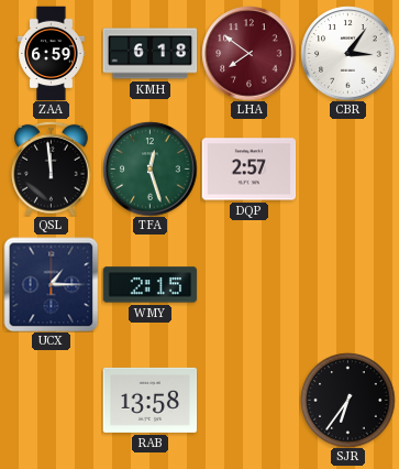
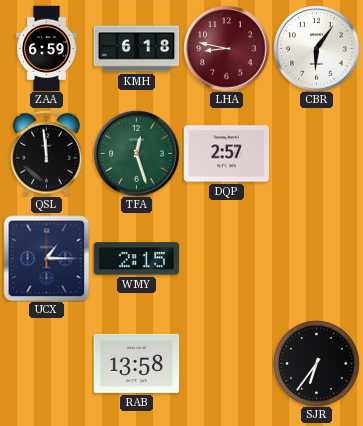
LHA: 7:51 -> 8:47 (226, 48)
CBR: 3:06 -> 6:06 (316, 48)
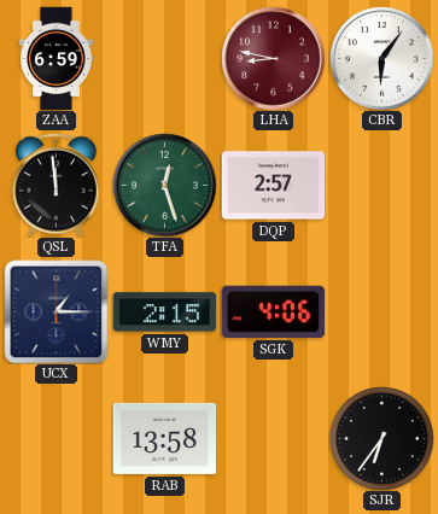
KMH: 6:18 -> none (136, 49)
SGK: none -> 4:06 (273, 311)
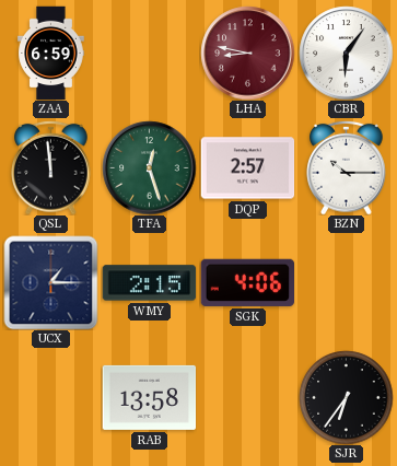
BZN: none -> 10:15 (347, 167)
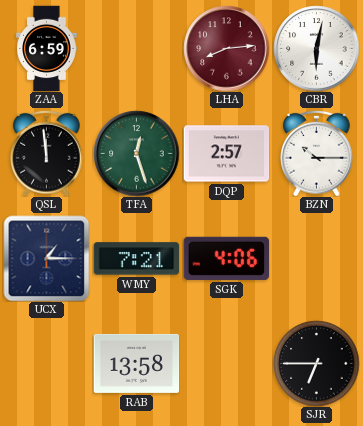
LHA: 8:47 -> 8:14 (226, 48)
CBR: 6:06 -> 6:02 (316, 48)
WMY: 2:15 -> 7:21 (136, 259)
SJR: 6:36 -> 6:45 (316, 363)
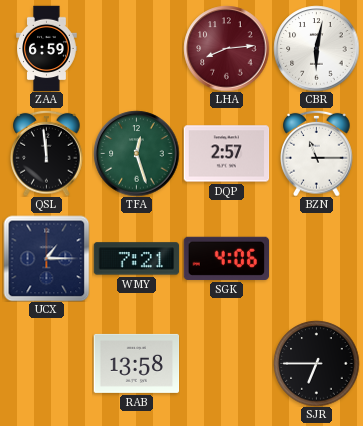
BZN: 10:15 -> 11:15 (317, 153)
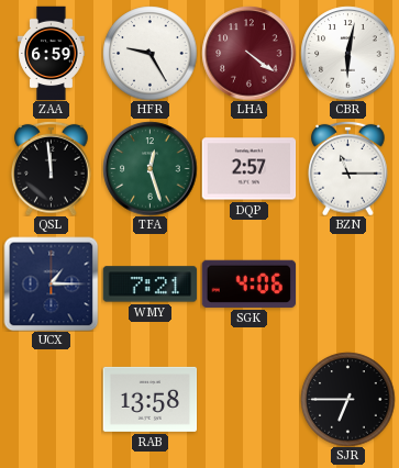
HFR: none -> 9:25 (149, 53)
LHA: 8:14 -> 4:21 (248, 53)
